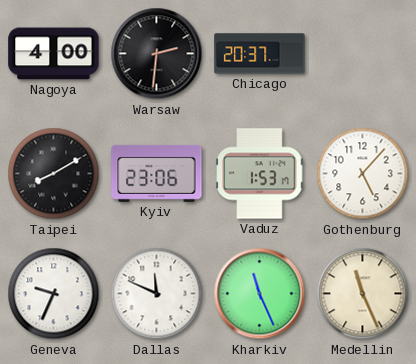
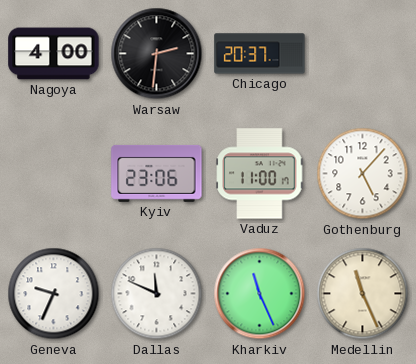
Taipei: 8:10 -> none (54, 174)
Vaduz: 1:53 -> 11:00 (260, 174)
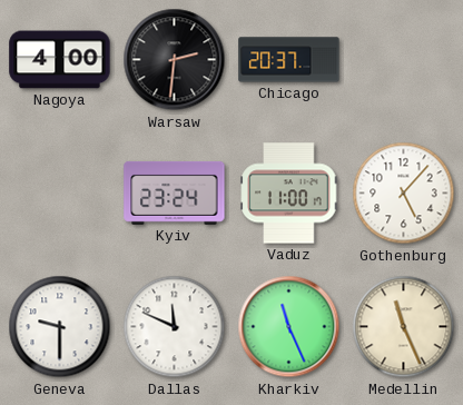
Kyiv: 23:06 -> 23:24 (175, 192)
Geneva: 9:34 -> 9:30 (60, 327)
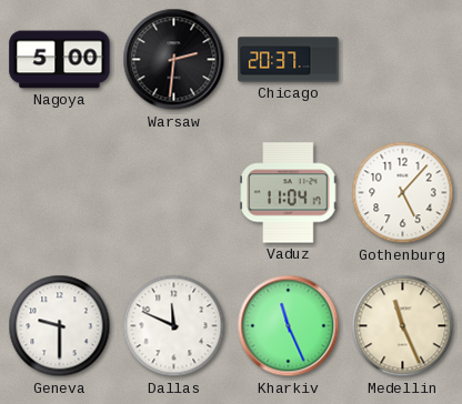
Nagoya: 4:00 -> 5:00 (60, 60)
Kyiv: 23:24 -> none (175, 192)
Vaduz: 11:00 -> 11:04 (289, 193)
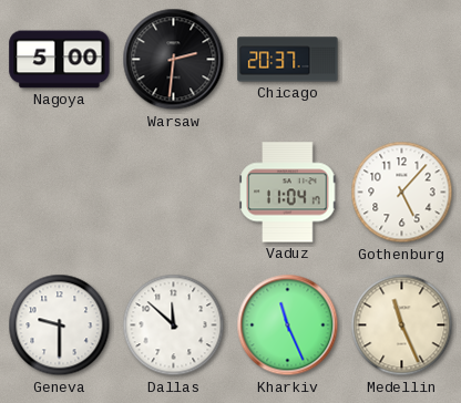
Dallas: 11:49 -> 11:52 (174, 325)
